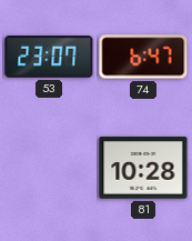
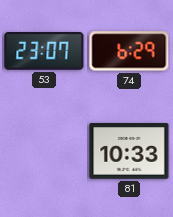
74: 6:47 -> 6:29 (129, 51)
81: 10:28 -> 10:33 (129, 151)
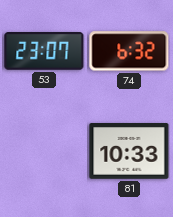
74: 6:29 -> 6:32 (129, 51)
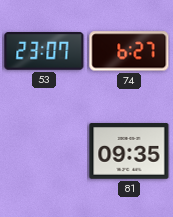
74: 6:32 -> 6:27 (129, 51)
81: 10:33 -> 09:35 (129, 151)
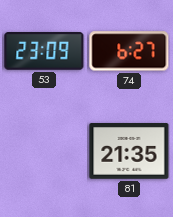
53: 23:07 -> 23:09 (44, 52)
81: 09:35 -> 21:35 (129, 151)
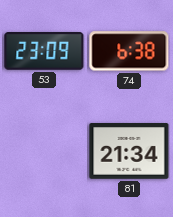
74: 6:27 -> 6:38 (129, 51)
81: 21:35 -> 21:34 (129, 151)
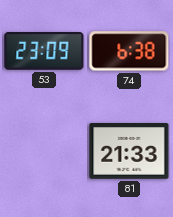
81: 21:34 -> 21:33 (129, 151)
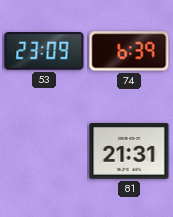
74: 6:38 -> 6:39 (129, 51)
81: 21:33 -> 21:31 (129, 151)
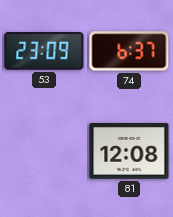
74: 6:39 -> 6:37 (129, 51)
81: 21:31 -> 12:08 (129, 151)
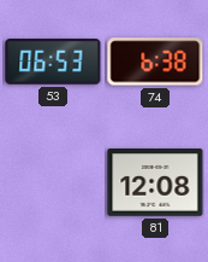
53: 23:09 -> 06:53 (53, 63)
74: 6:37 -> 6:38 (155, 62)
